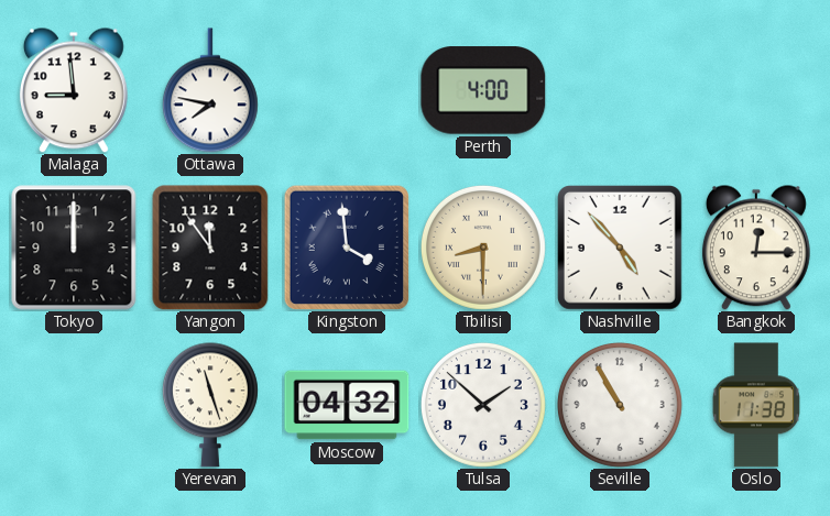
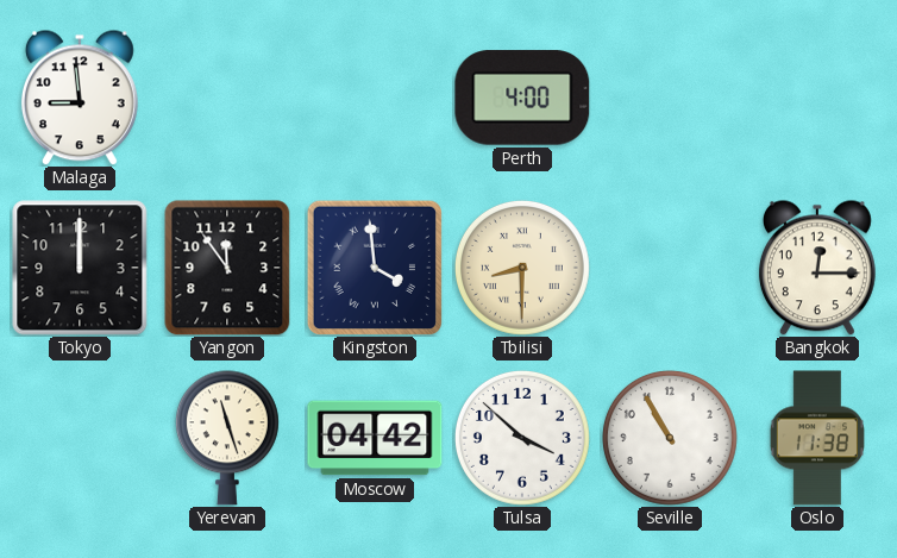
Ottawa: 7:47 -> none (210, 90)
Nashville: 4:53 -> none (621, 249)
Moscow: 04:32 -> 04:42 (375, 438)
Tulsa: 1:52 -> 3:52 (522, 438)
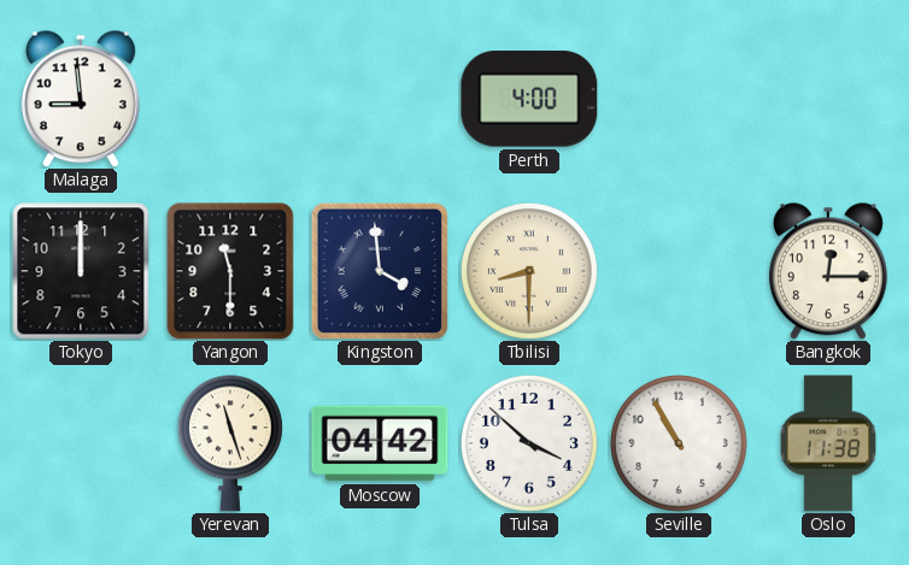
Yangon: 11:54 -> 11:30 (230, 271)
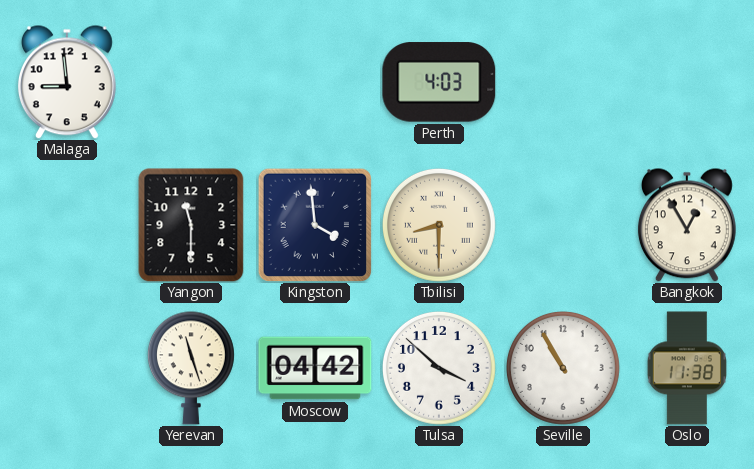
Perth: 4:00 -> 4:03 (439, 82)
Tokyo: 12:00 -> none (81, 271)
Bangkok: 12:15 -> 12:55 (687, 225)
